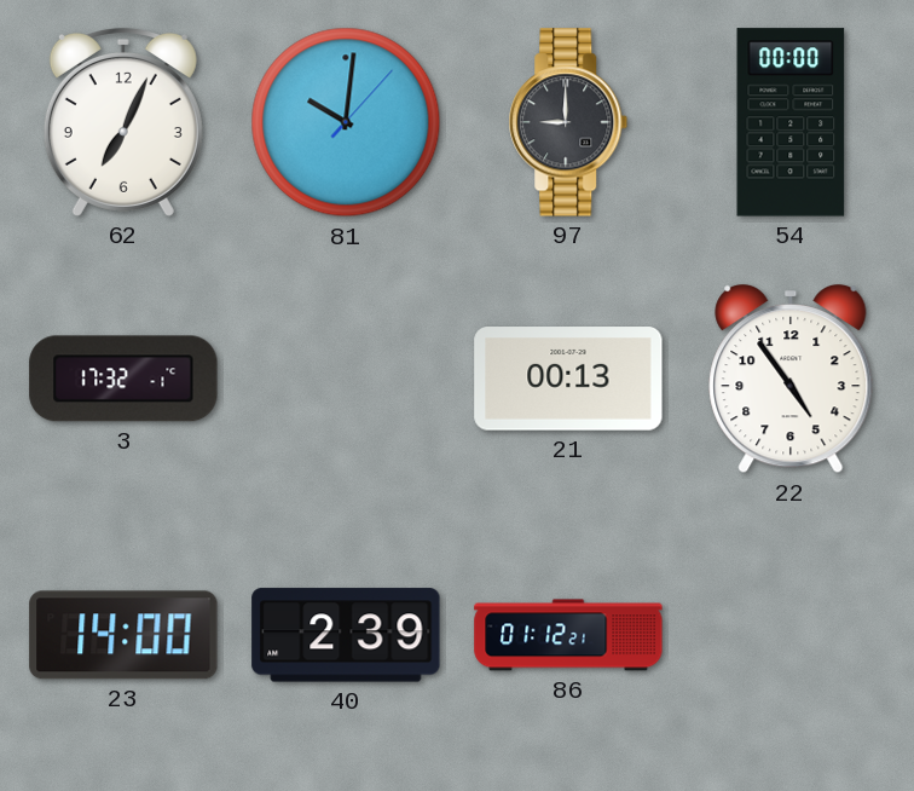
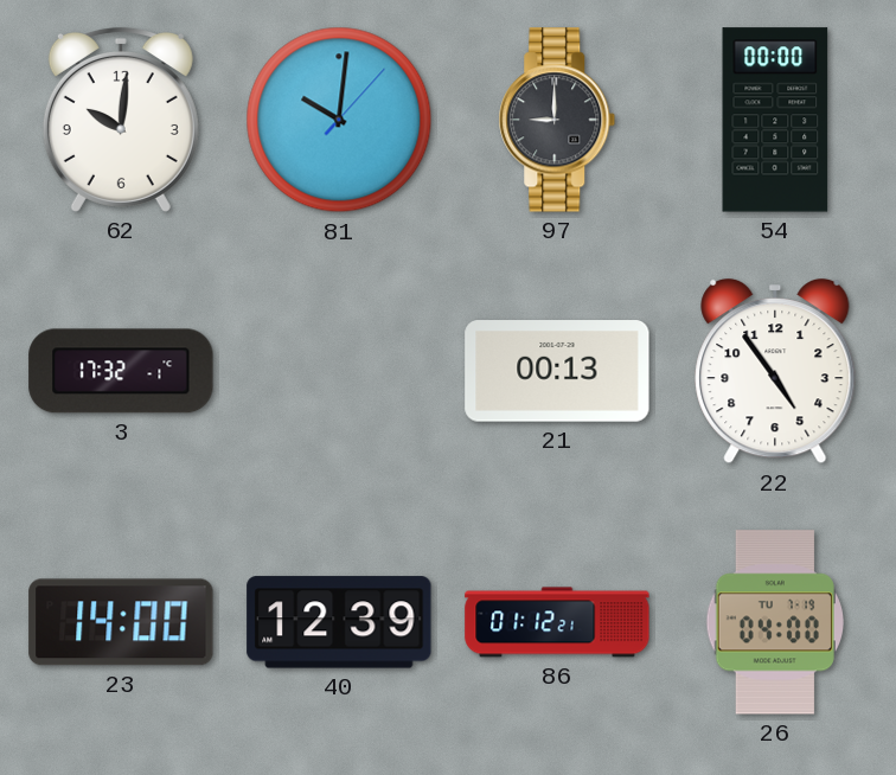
62: 7:04 -> 10:01 (121, 120)
40: 2:39 -> 12:39 (339, 622)
26: none -> 04:00 (775, 622)
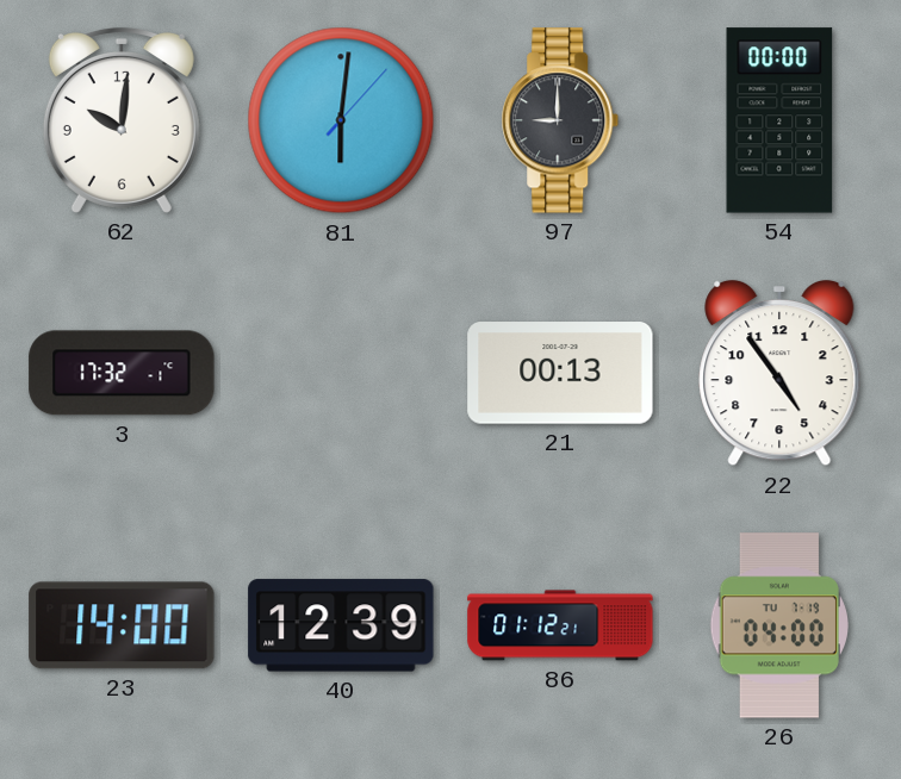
81: 10:01 -> 6:01 (341, 120)
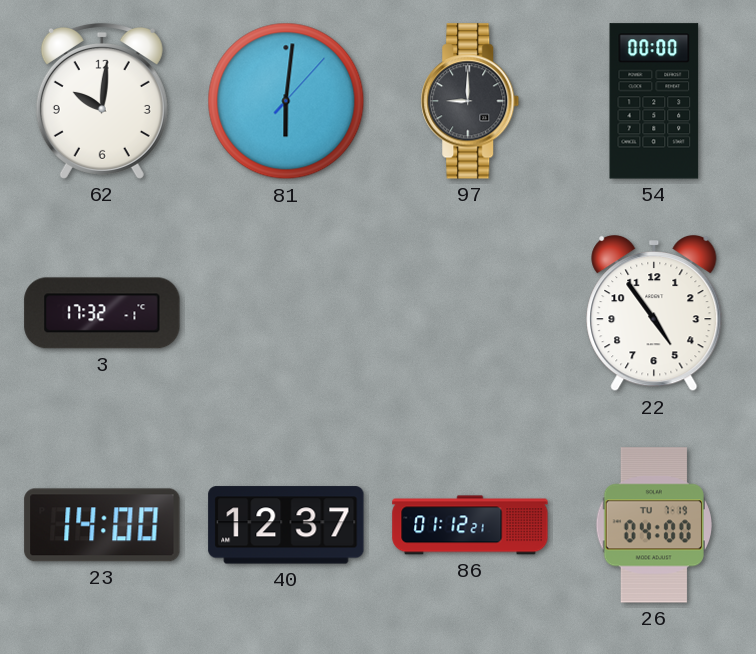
21: 00:13 -> none (560, 373)
40: 12:39 -> 12:37 (286, 525)
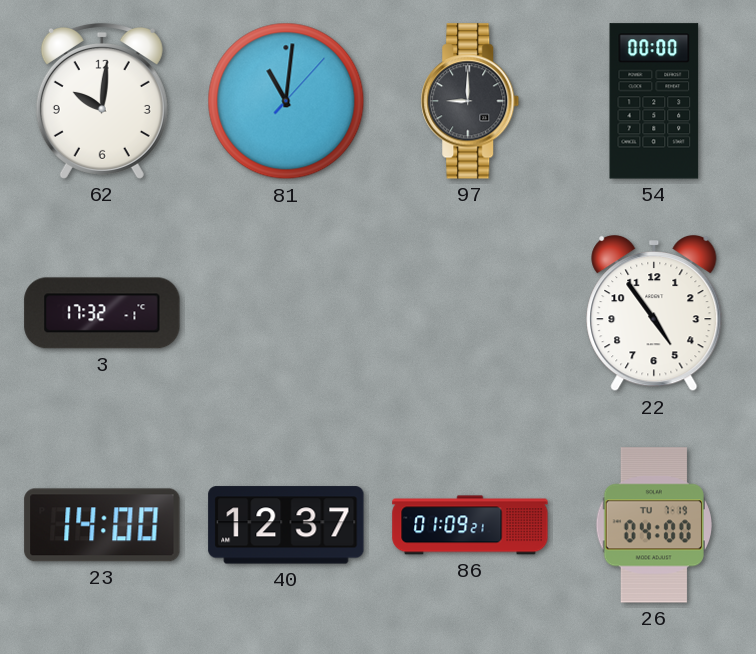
81: 6:01 -> 11:01 (286, 101)
86: 01:12 -> 01:09 (470, 525)
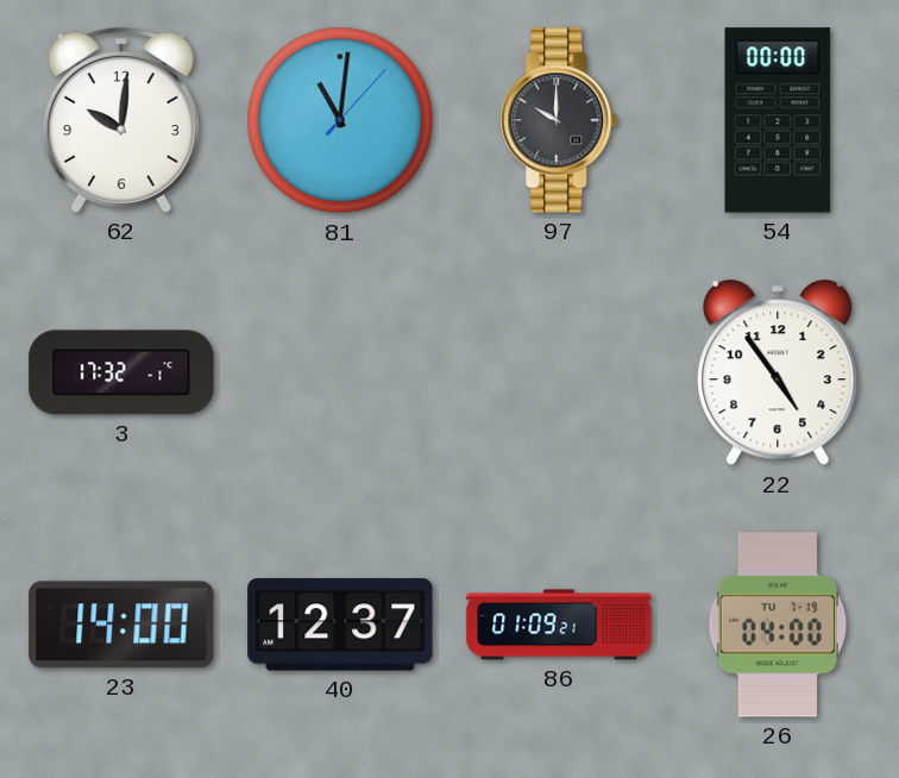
97: 9:00 -> 10:00 (559, 120)
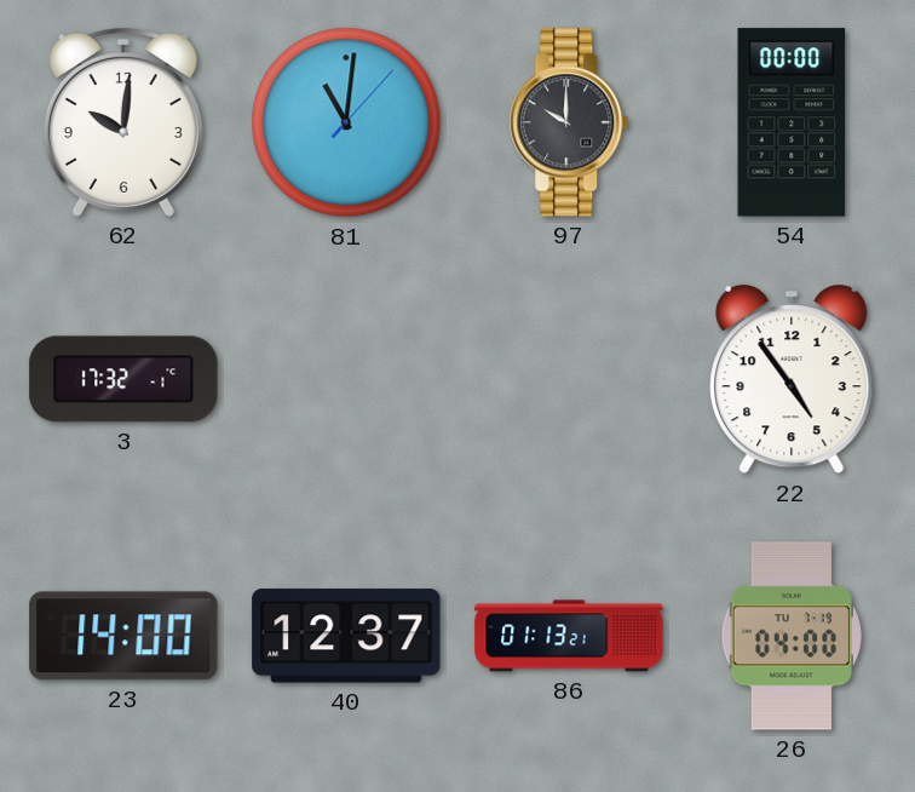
86: 01:09 -> 01:13 (569, 636)
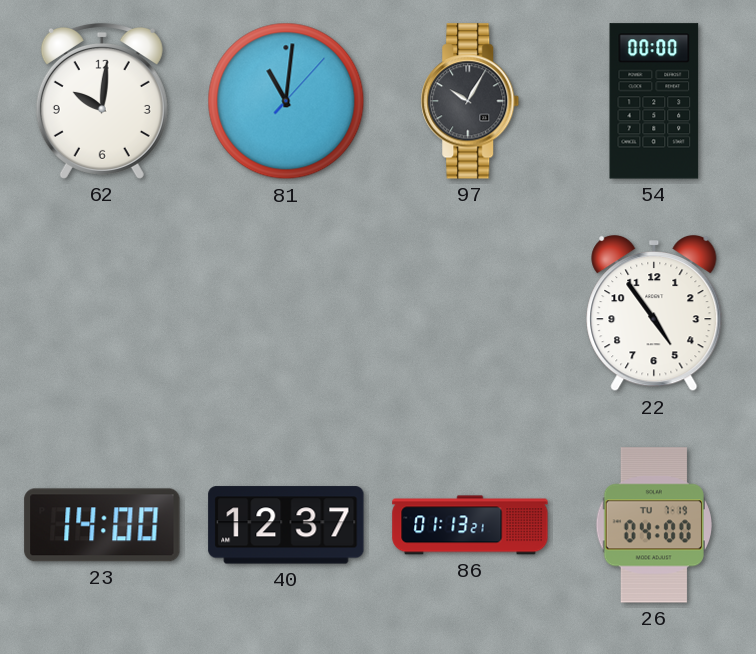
97: 10:00 -> 10:05 (470, 101)
3: 17:32 -> none (123, 379)
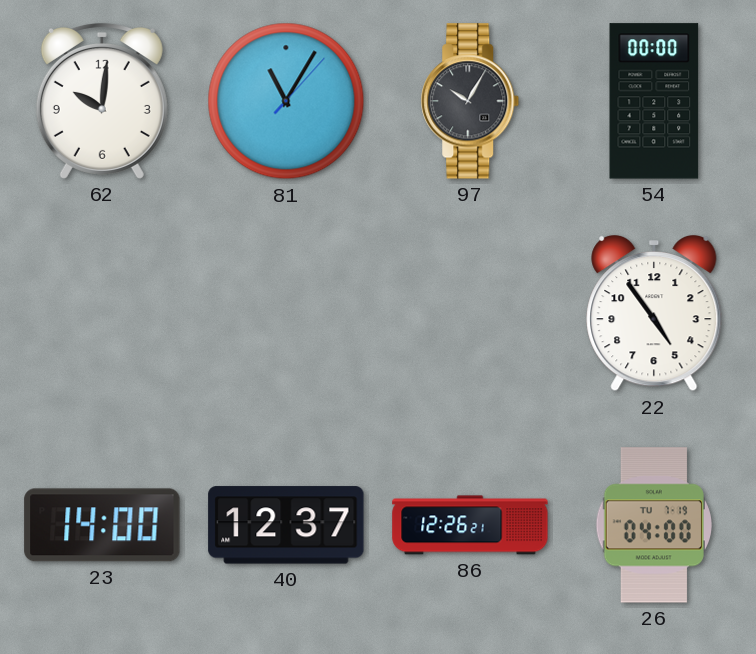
81: 11:01 -> 11:05 (286, 101)
86: 01:13 -> 12:26 (470, 525)
